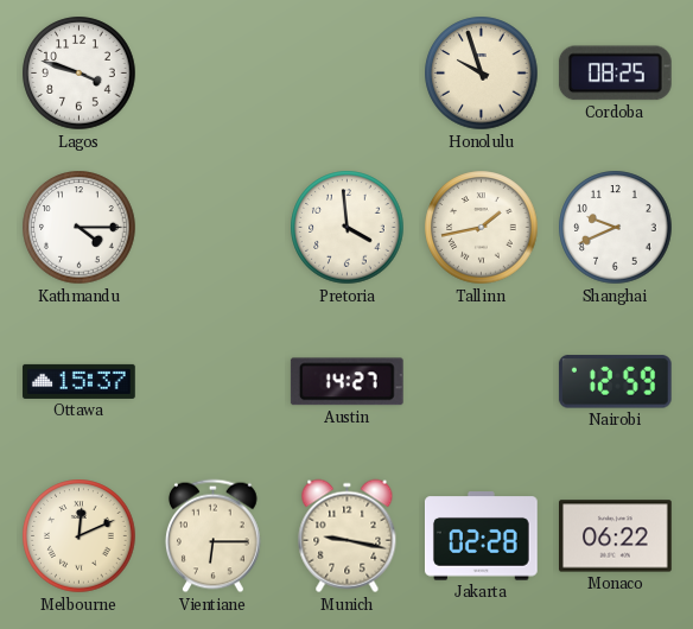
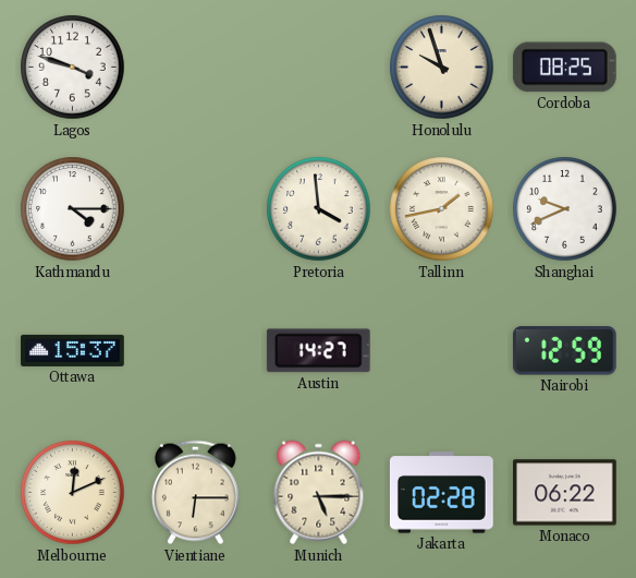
Munich: 9:17 -> 5:15 (319, 493)
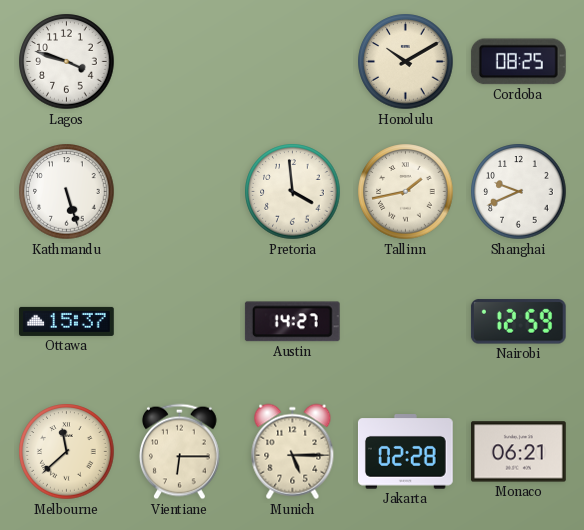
Honolulu: 9:57 -> 10:10 (406, 62)
Kathmandu: 4:15 -> 5:27 (67, 192)
Melbourne: 12:11 -> 11:38 (67, 452)
Monaco: 06:22 -> 06:21 (519, 452)
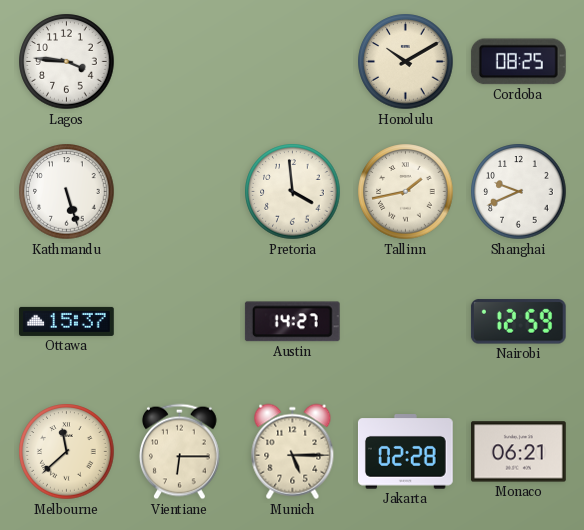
Lagos: 3:48 -> 3:46 (67, 62)
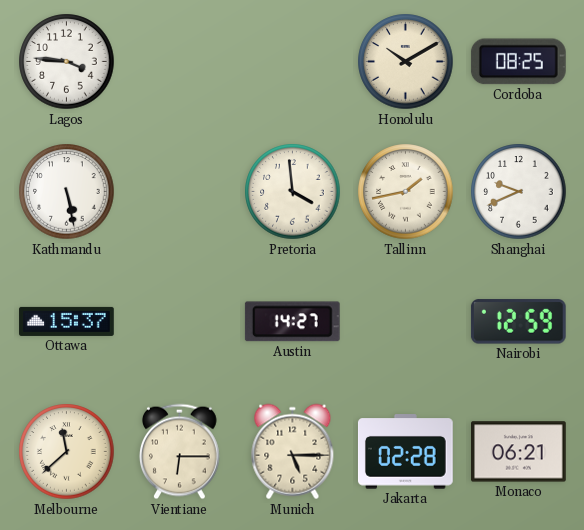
Kathmandu: 5:27 -> 5:28 (67, 192)
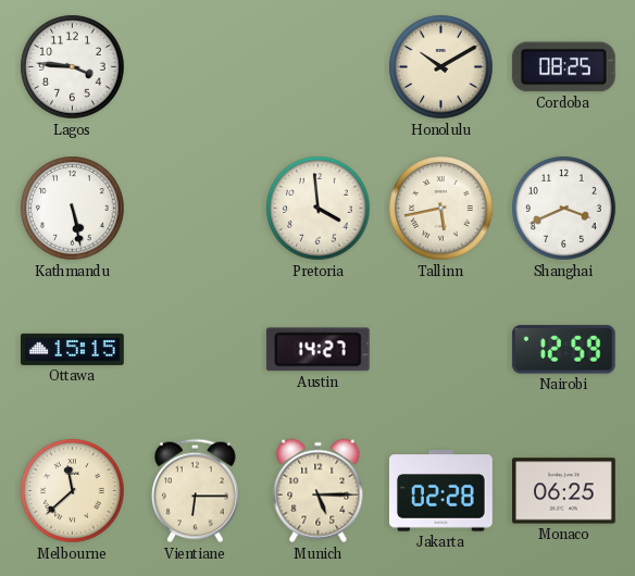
Tallinn: 1:43 -> 5:43 (441, 209)
Shanghai: 9:41 -> 3:41 (564, 209)
Ottawa: 15:37 -> 15:15 (73, 349)
Monaco: 06:21 -> 06:25 (564, 491)
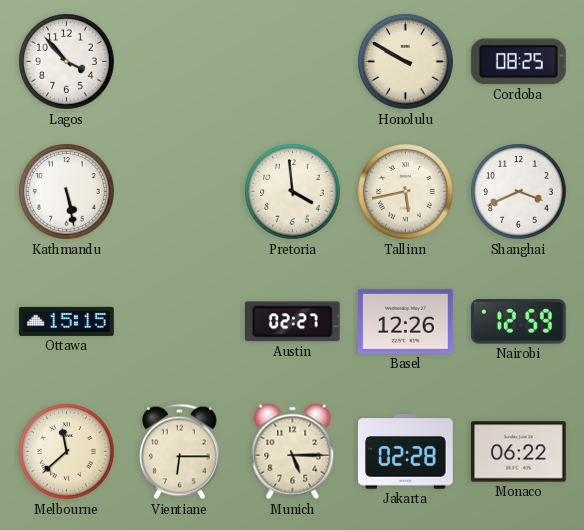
Lagos: 3:46 -> 3:53 (67, 62)
Honolulu: 10:10 -> 9:50 (406, 62)
Austin: 14:27 -> 02:27 (292, 322)
Basel: none -> 12:26 (406, 321)
Monaco: 06:25 -> 06:22 (519, 452)
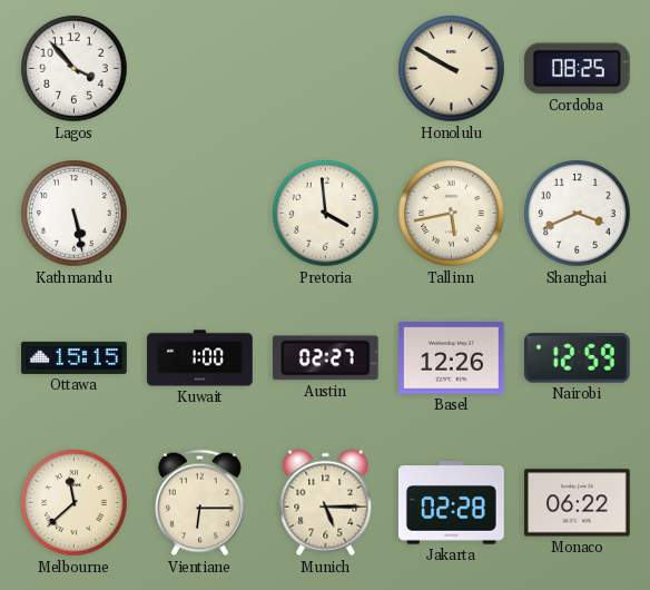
Kuwait: none -> 1:00 (200, 358)
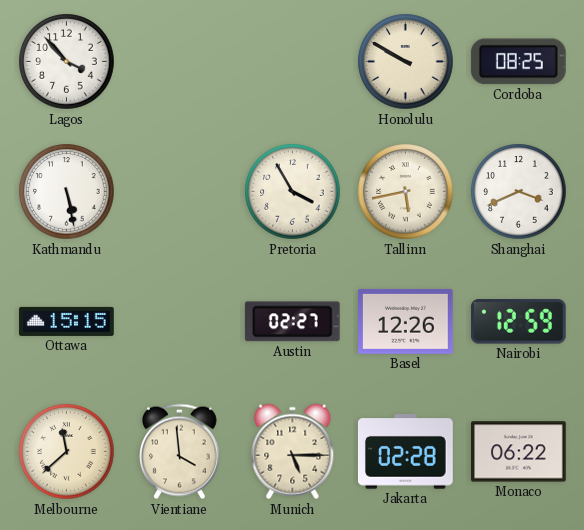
Pretoria: 3:59 -> 3:55 (293, 192)
Kuwait: 1:00 -> none (200, 358)
Vientiane: 6:15 -> 3:59 (180, 452)
